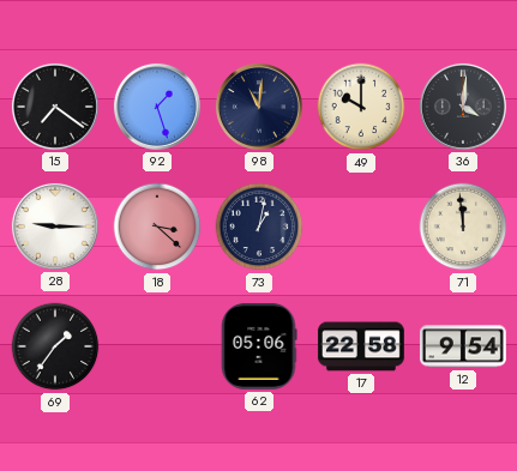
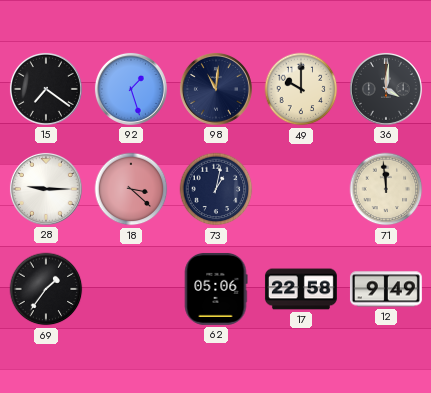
12: 9:54 -> 9:49 (386, 289)
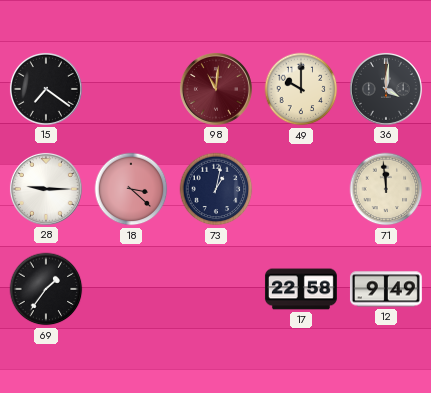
92: 1:27 -> none (131, 89)
98 dial: navy -> burgundy (216, 89)
62: 05:06 -> none (216, 289)
